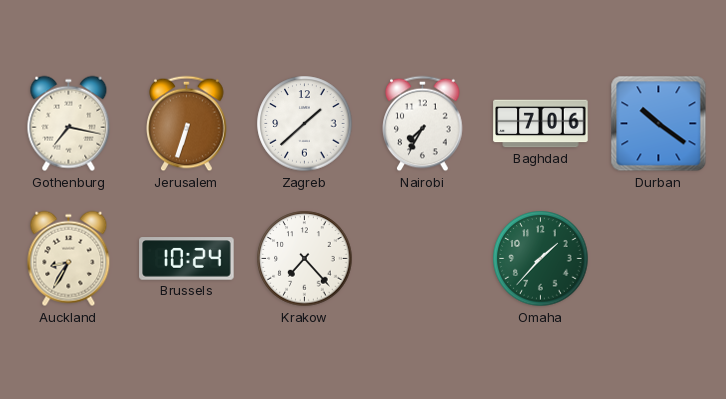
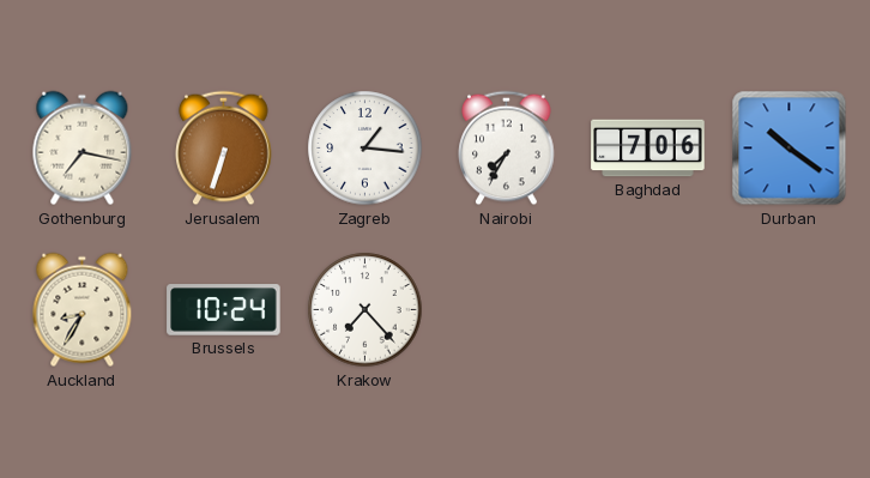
Zagreb: 1:38 -> 1:16 (365, 149)
Omaha: 1:37 -> none (541, 259)
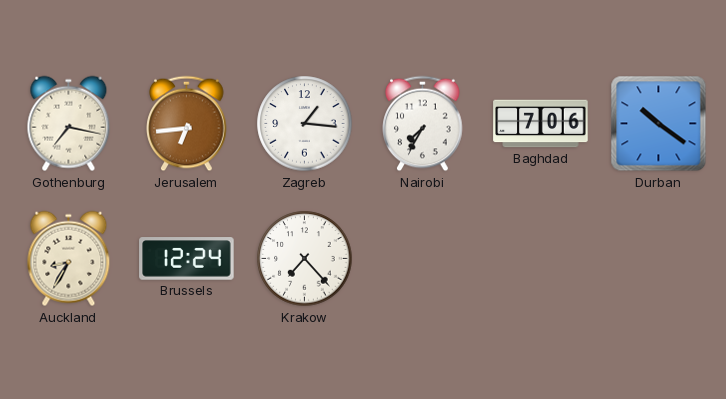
Jerusalem: 6:33 -> 6:44 (187, 124)
Brussels: 10:24 -> 12:24 (187, 259)
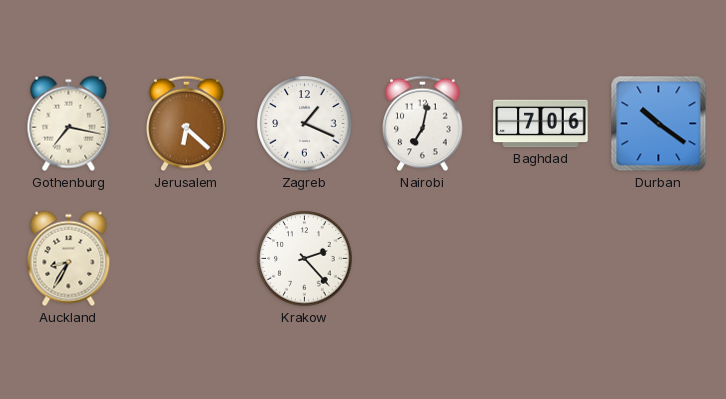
Jerusalem: 6:44 -> 6:22 (187, 124)
Zagreb: 1:16 -> 1:19 (305, 124)
Nairobi: 7:35 -> 7:02 (423, 124)
Brussels: 12:24 -> none (187, 259)
Krakow: 7:23 -> 2:23 (305, 259)
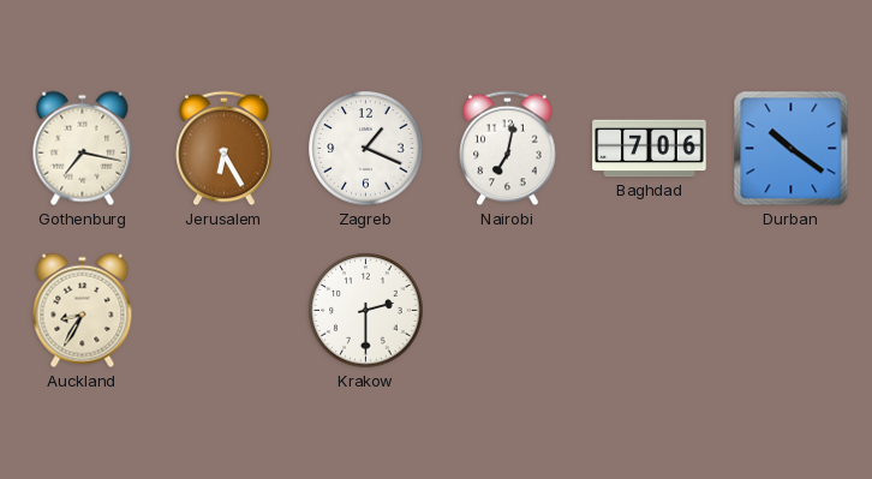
Jerusalem: 6:22 -> 6:25 (225, 149)
Krakow: 2:23 -> 2:30 (366, 311)
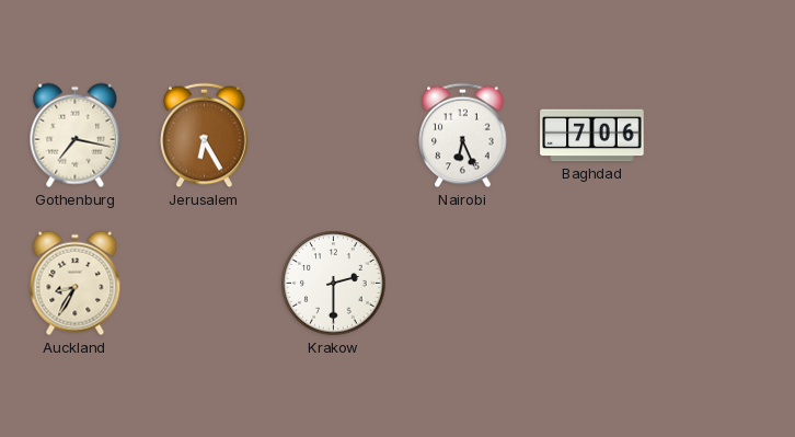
Zagreb: 1:19 -> none (366, 149)
Nairobi: 7:02 -> 6:26 (463, 136)
Durban: 10:21 -> none (792, 149)
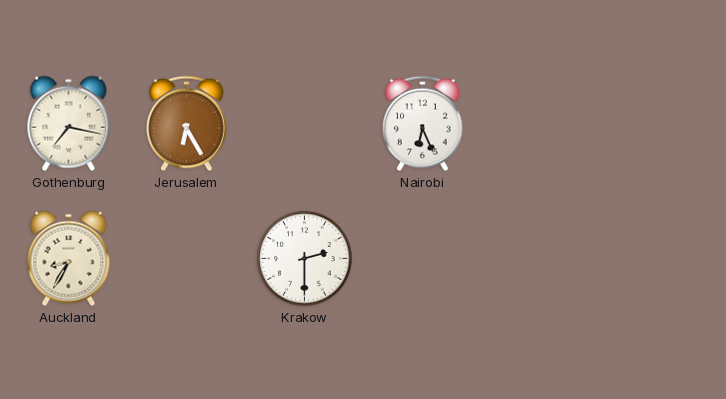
Baghdad: 7:06 -> none (592, 136)
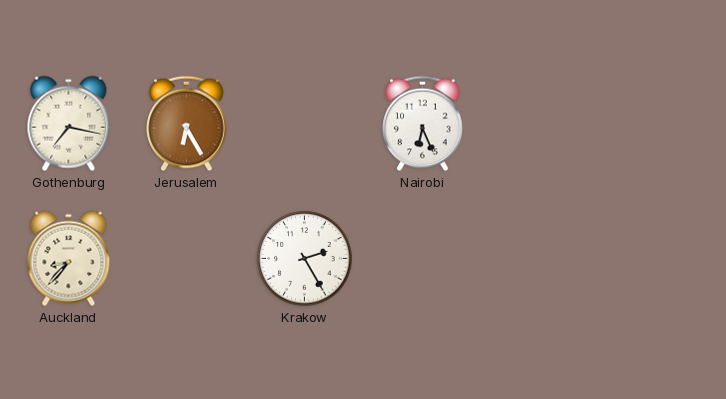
Auckland: 8:35 -> 8:37 (69, 259)
Krakow: 2:30 -> 2:25 (305, 259)
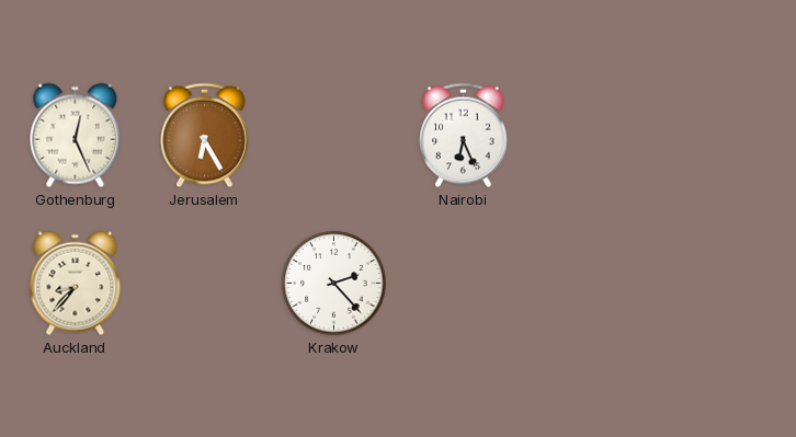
Gothenburg: 7:17 -> 12:26 (76, 136)
Krakow: 2:25 -> 2:23 (334, 284)
